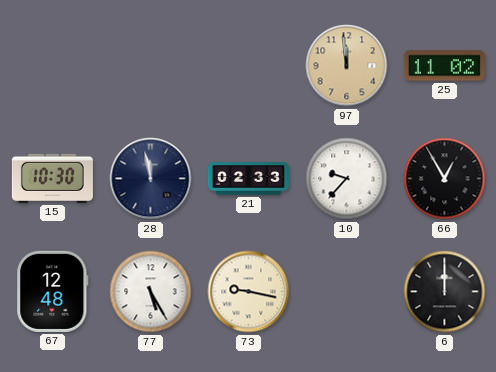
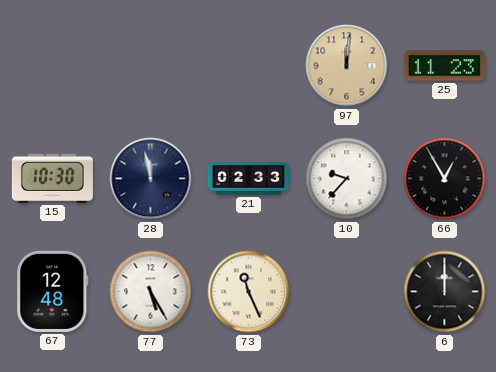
97: 11:59 -> 12:01 (347, 66)
25: 11:02 -> 11:23 (444, 66)
73: 9:17 -> 11:26 (249, 292)
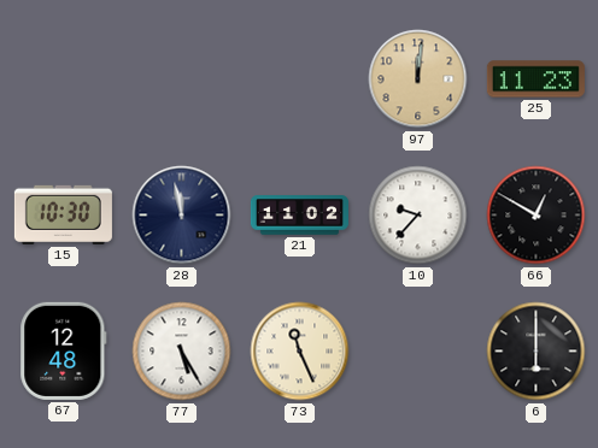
21: 02:33 -> 11:02 (299, 216)
66: 12:55 -> 12:50 (537, 216)
6: 12:00 -> 6:00 (537, 352)
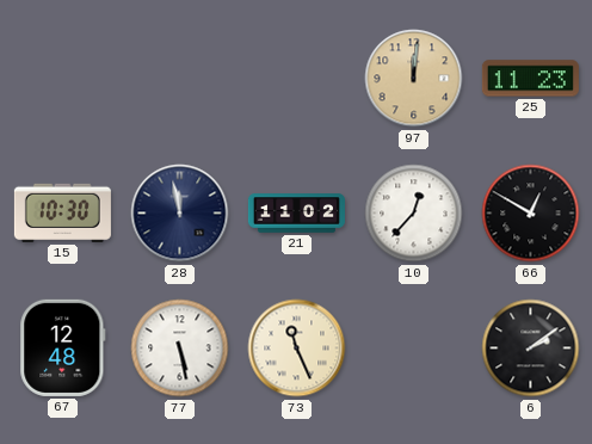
10: 9:37 -> 12:37 (414, 214)
77: 5:25 -> 5:28 (180, 349)
6: 6:00 -> 2:09 (531, 349)
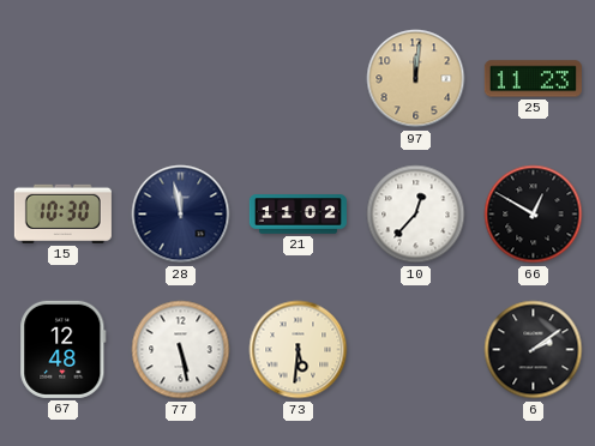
73: 11:26 -> 5:31 (299, 350)
